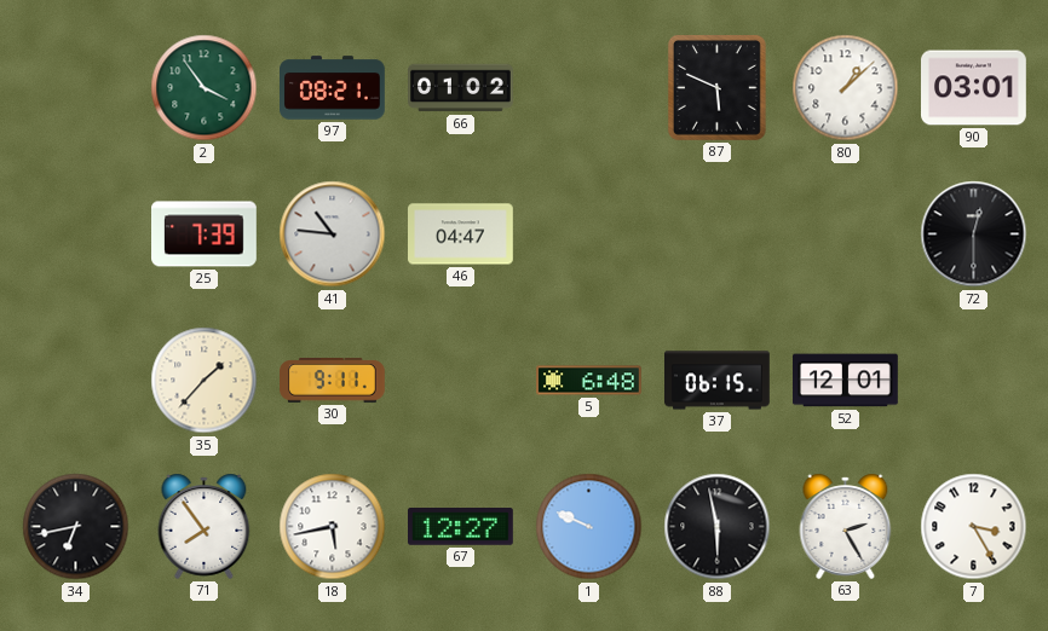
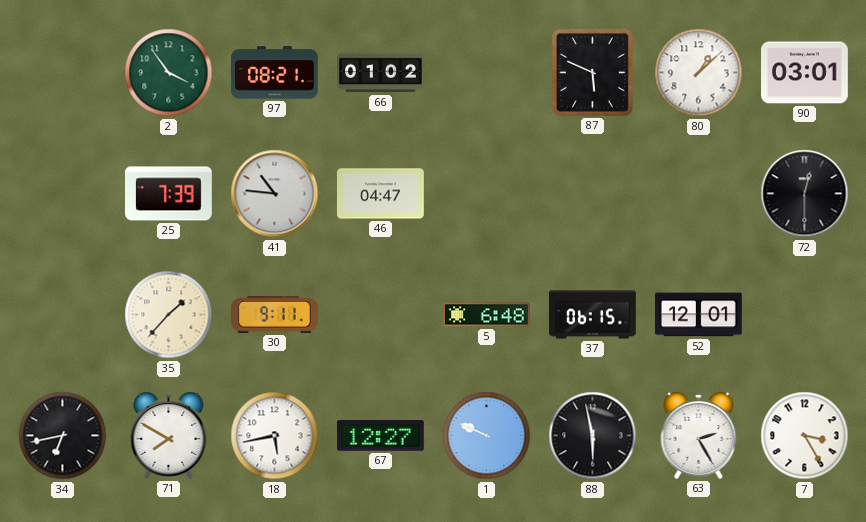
71: 7:54 -> 7:50 (169, 435)
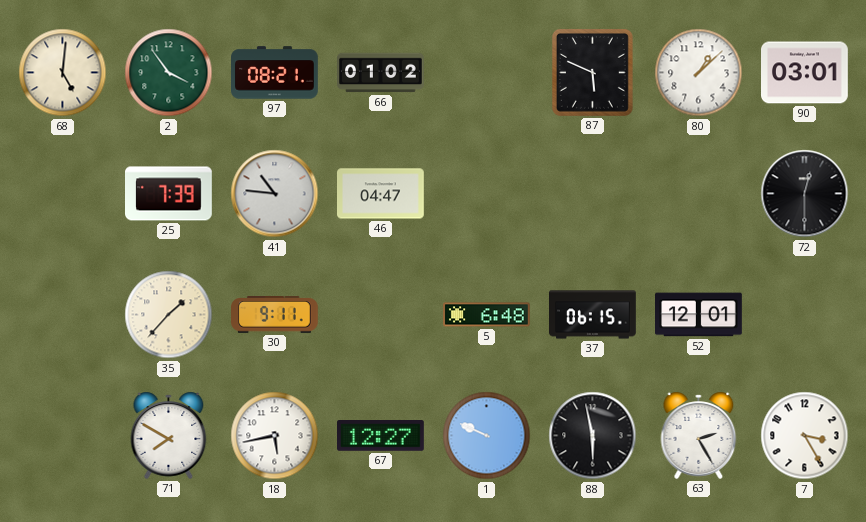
68: none -> 5:01 (63, 73)
34: 6:43 -> none (63, 436)
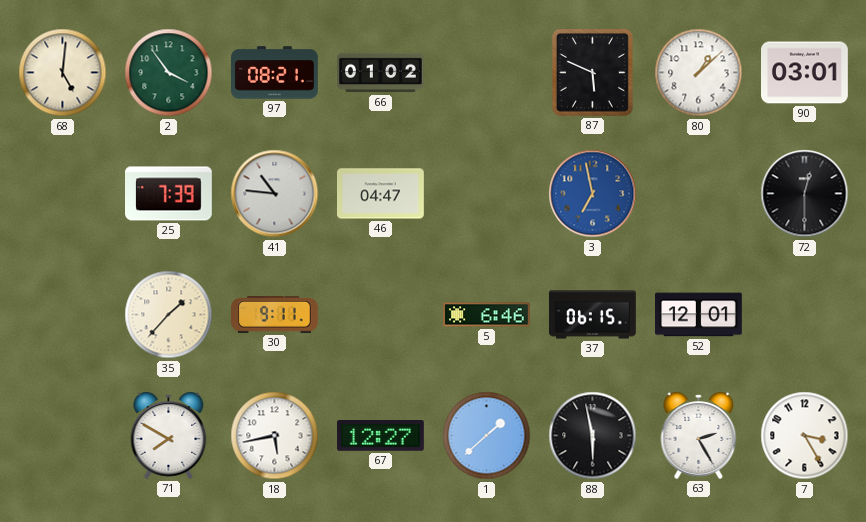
3: none -> 6:58 (593, 194)
5: 6:48 -> 6:46 (487, 315)
1: 9:49 -> 1:38 (487, 436)
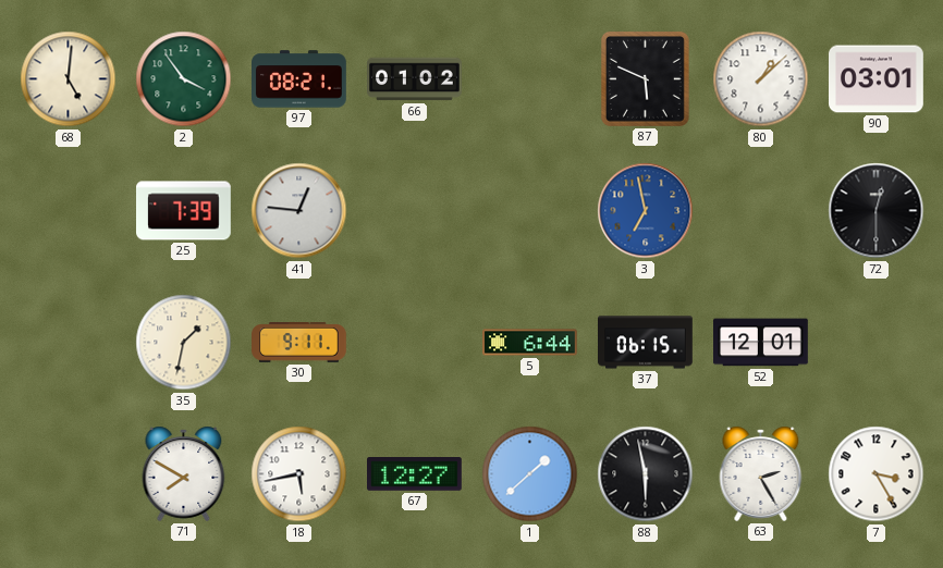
41: 10:46 -> 12:46 (299, 211)
46: 04:47 -> none (381, 194)
35: 1:37 -> 1:32 (184, 343)
5: 6:46 -> 6:44 (530, 343)
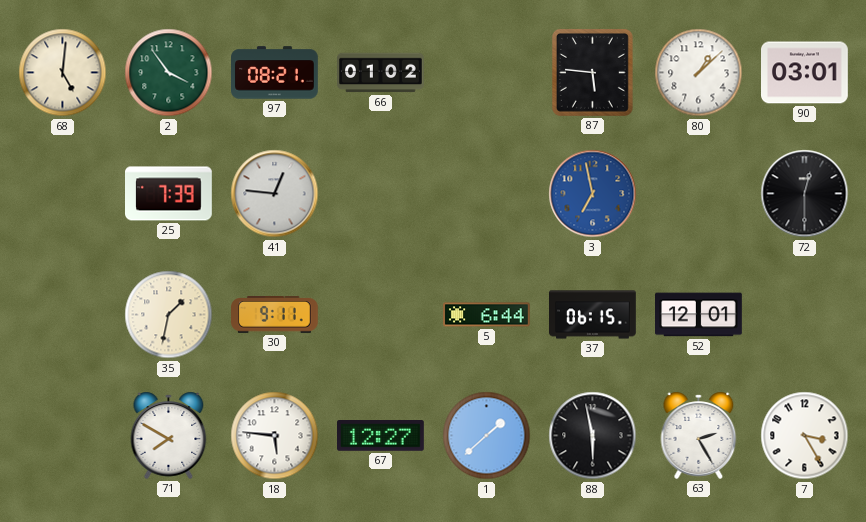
87: 5:49 -> 5:46 (592, 72)
18: 5:43 -> 5:46 (275, 436)
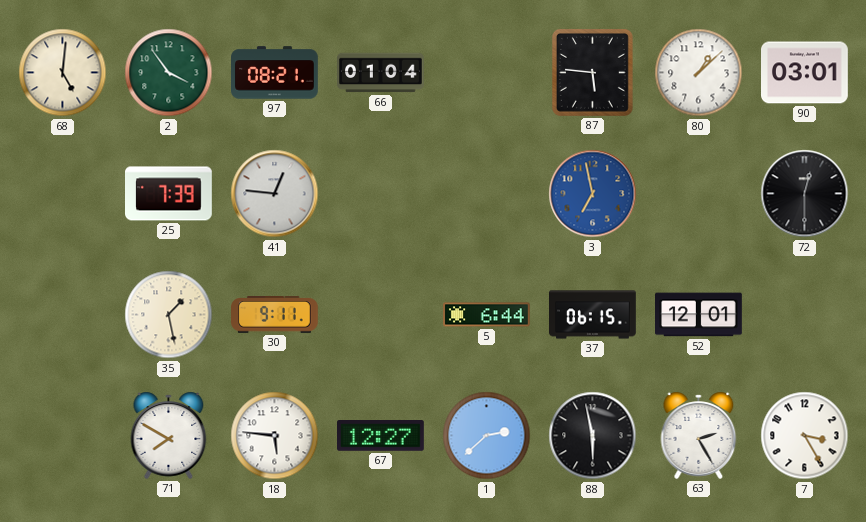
66: 01:02 -> 01:04 (381, 73)
35: 1:32 -> 1:28 (169, 315)
1: 1:38 -> 2:38 (487, 436)
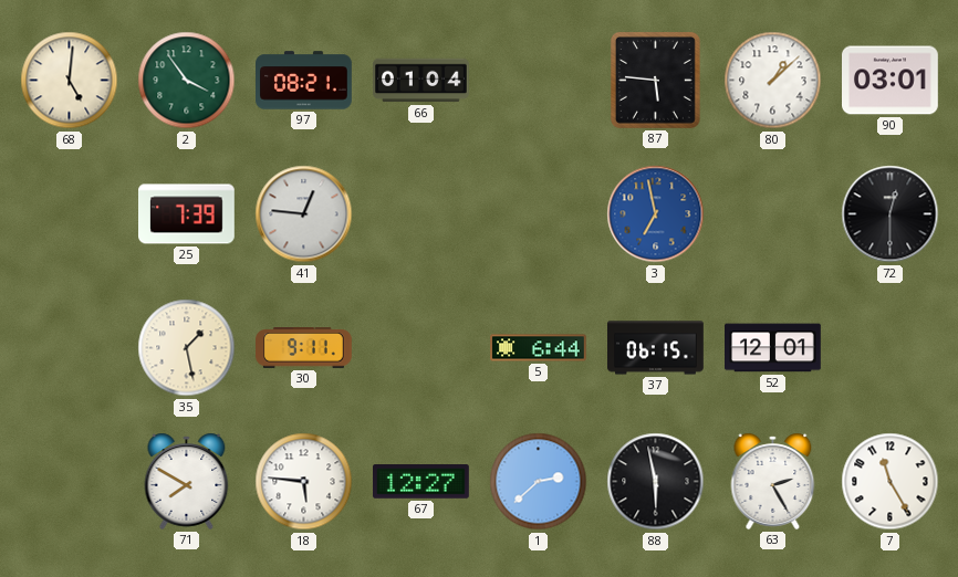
7: 3:25 -> 11:25 (891, 482)
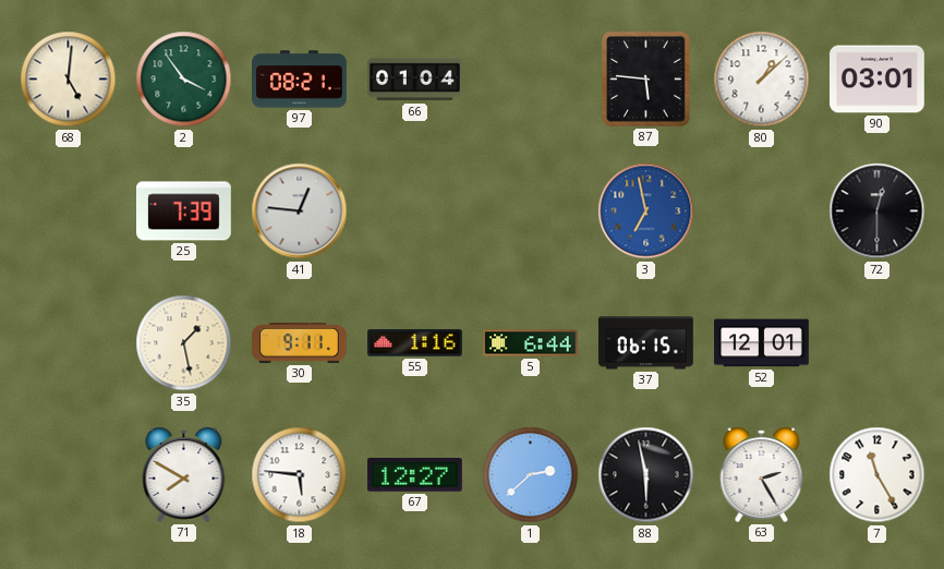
55: none -> 1:16 (415, 343)
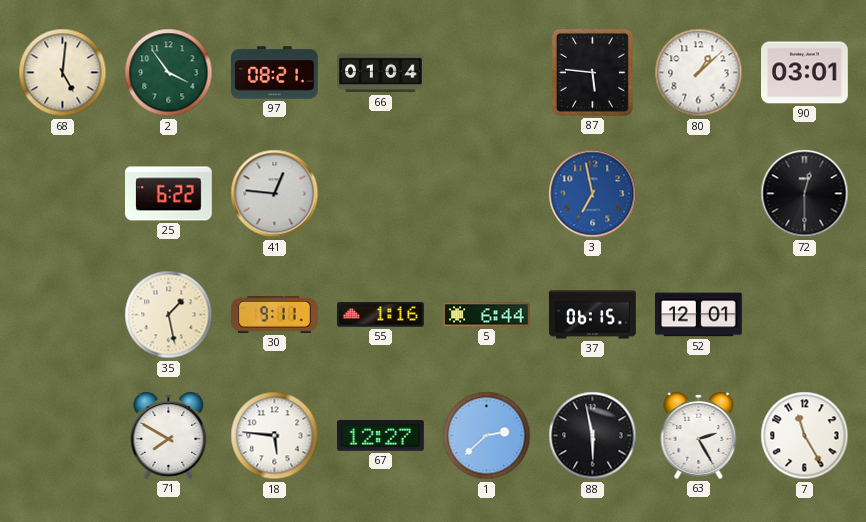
25: 7:39 -> 6:22 (169, 194)
